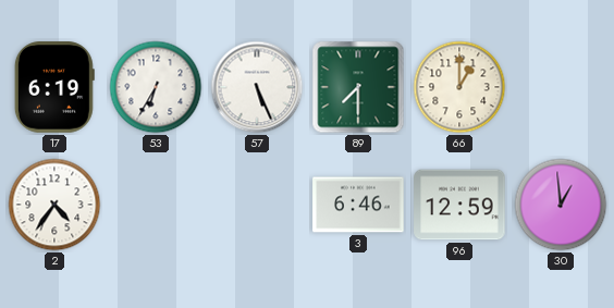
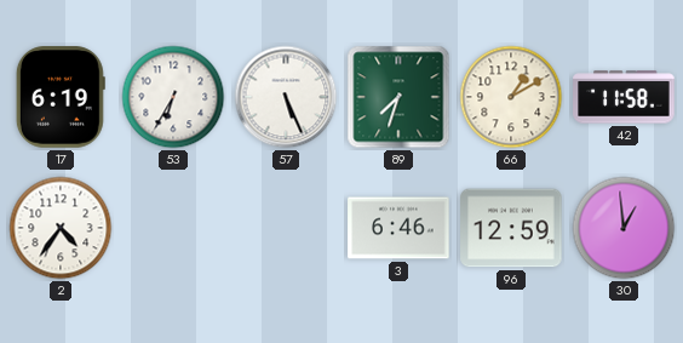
89: 7:30 -> 7:33 (398, 97)
66: 1:00 -> 1:10 (511, 97)
42: none -> 11:58 (624, 97)
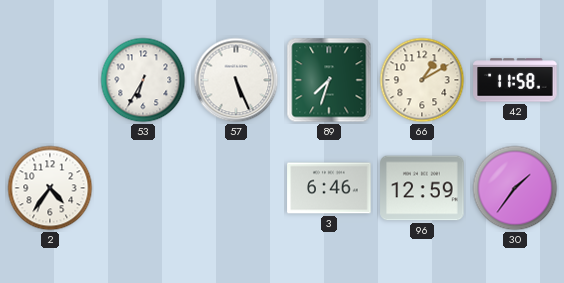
17: 6:19 -> none (61, 97)
30: 12:59 -> 1:36 (515, 188)
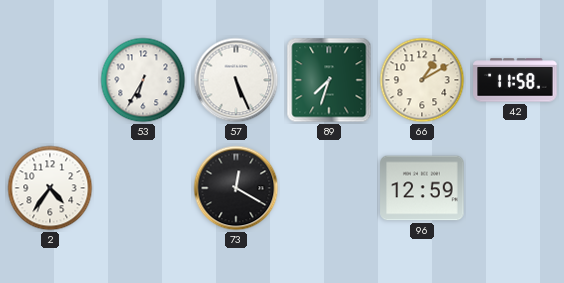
73: none -> 12:20 (236, 188)
3: 6:46 -> none (329, 188)
30: 1:36 -> none (515, 188)
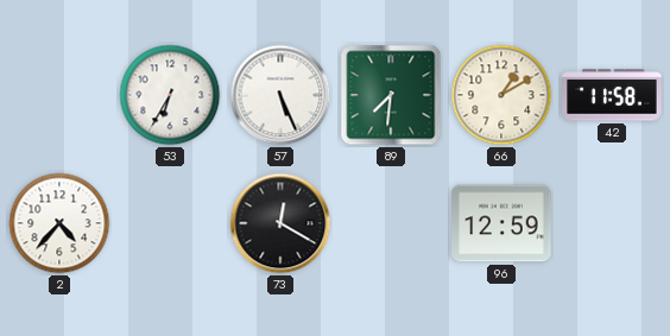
89: 7:33 -> 7:31 (391, 95)
2: 4:36 -> 4:37 (59, 223)
